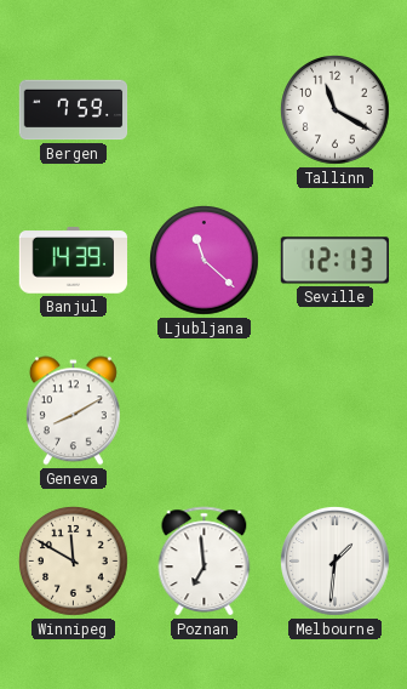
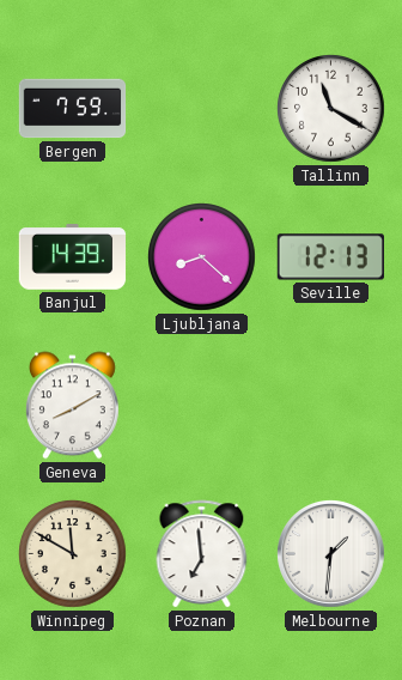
Ljubljana: 11:22 -> 8:22 (202, 257)
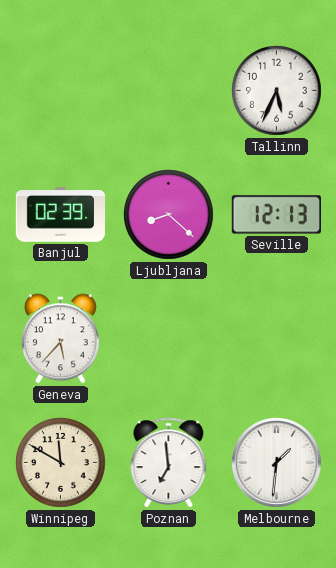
Bergen: 7:59 -> none (73, 109)
Tallinn: 11:20 -> 5:34 (277, 91)
Banjul: 14:39 -> 02:39 (61, 215)
Geneva: 8:10 -> 5:37 (60, 339)
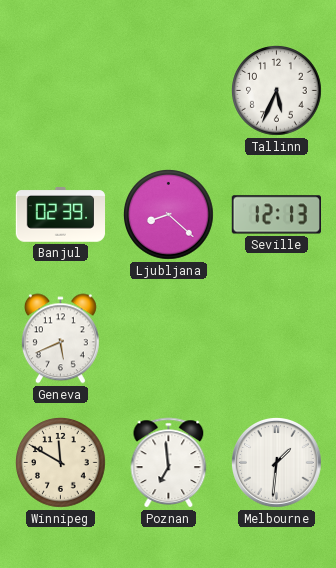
Geneva: 5:37 -> 5:41 (60, 339)
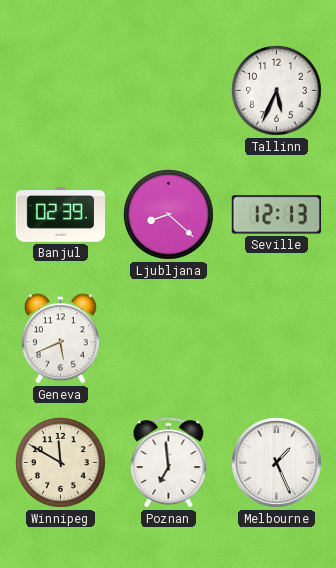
Melbourne: 1:31 -> 1:26 (277, 463)
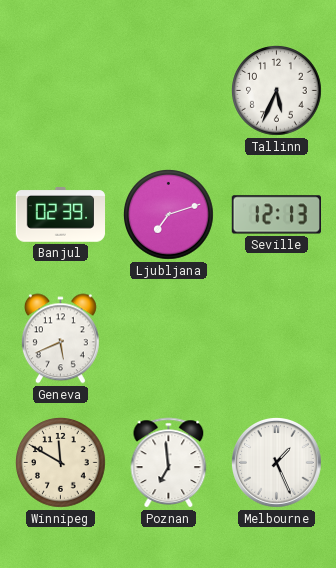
Ljubljana: 8:22 -> 7:12 (169, 215)
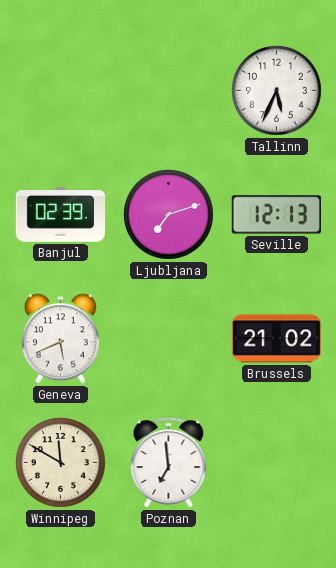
Brussels: none -> 21:02 (277, 339)
Melbourne: 1:26 -> none (277, 463)
